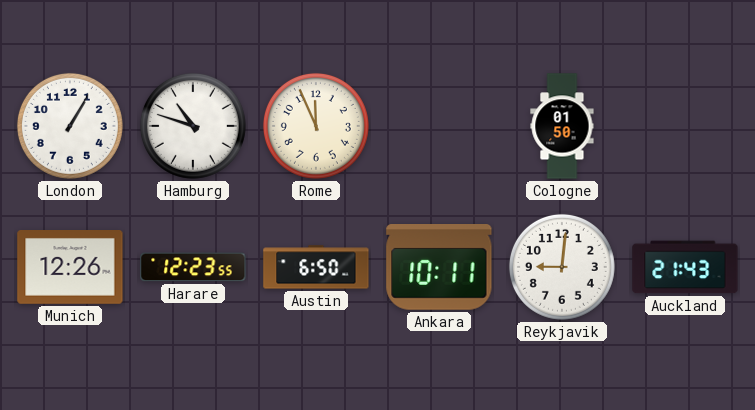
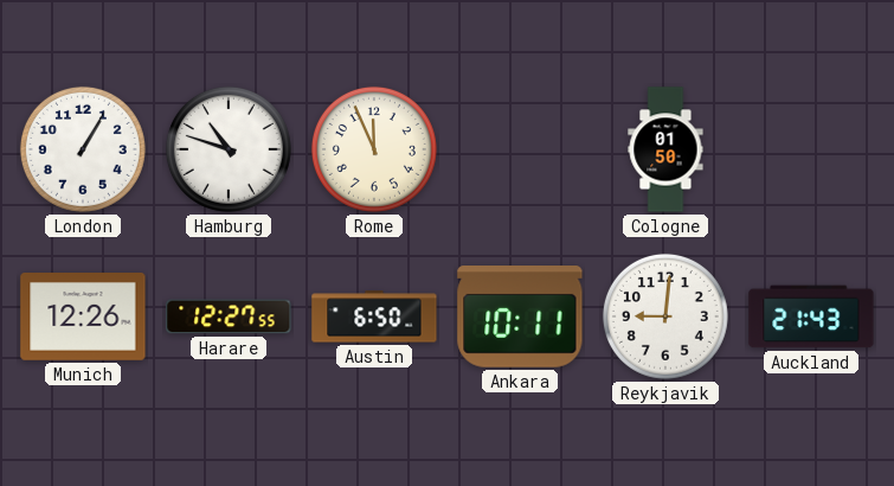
Harare: 12:23 -> 12:27 (229, 316)
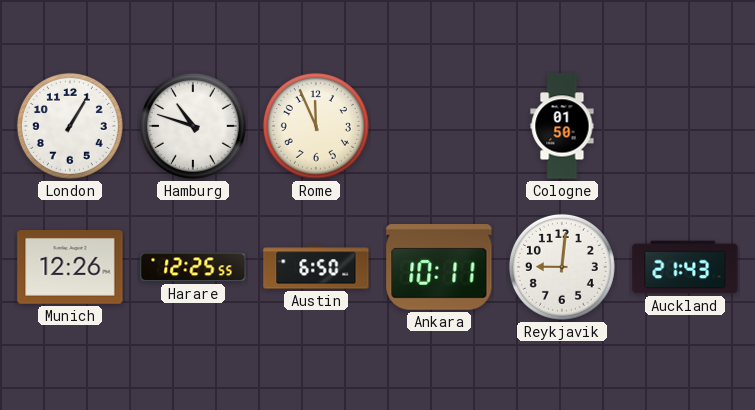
Harare: 12:27 -> 12:25 (193, 267)
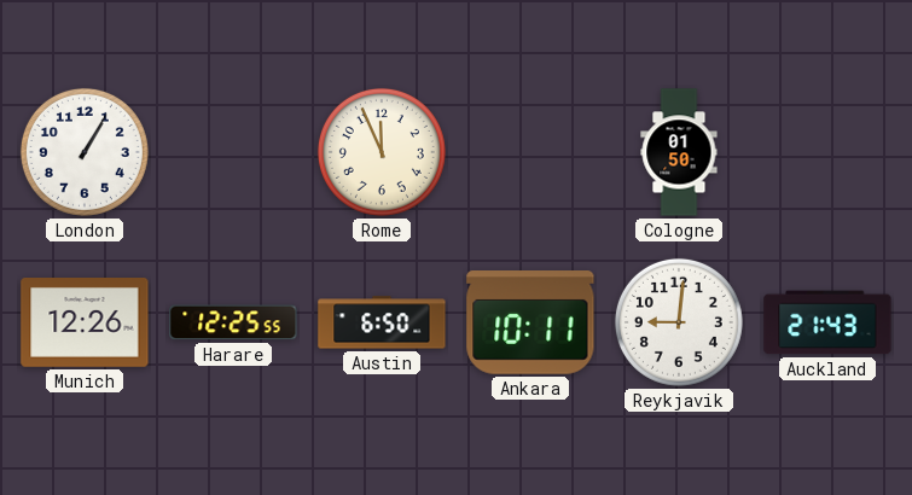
Hamburg: 10:48 -> none (193, 126)
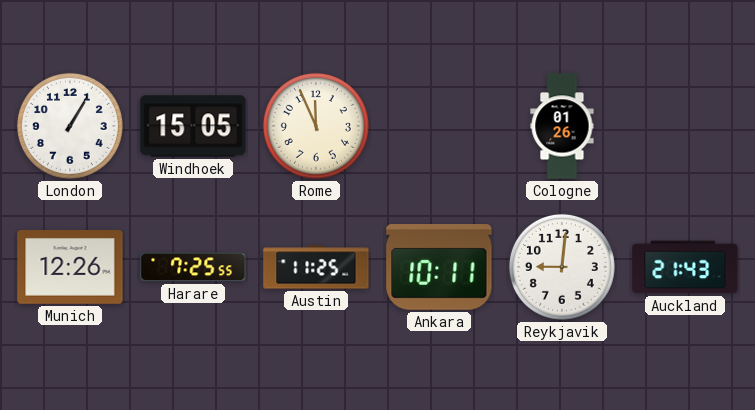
Windhoek: none -> 15:05 (193, 126)
Cologne: 01:50 -> 01:26 (562, 126)
Harare: 12:25 -> 7:25 (193, 267)
Austin: 6:50 -> 11:25 (316, 267)
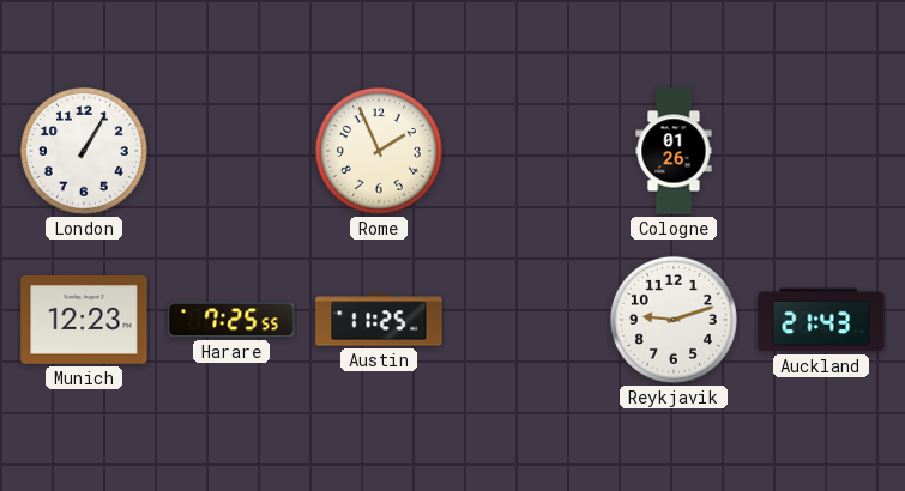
Windhoek: 15:05 -> none (193, 126)
Rome: 11:56 -> 1:56 (379, 151)
Munich: 12:26 -> 12:23 (84, 321)
Ankara: 10:11 -> none (439, 268)
Reykjavik: 9:01 -> 9:12 (674, 320)
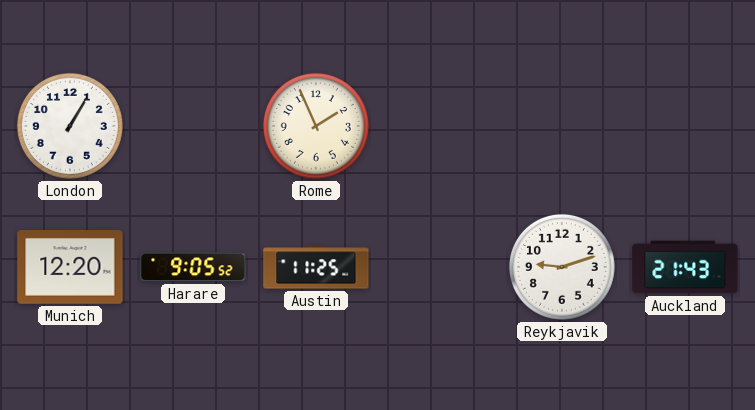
Cologne: 01:26 -> none (674, 151)
Munich: 12:23 -> 12:20 (70, 268)
Harare: 7:25 -> 9:05 (193, 267)
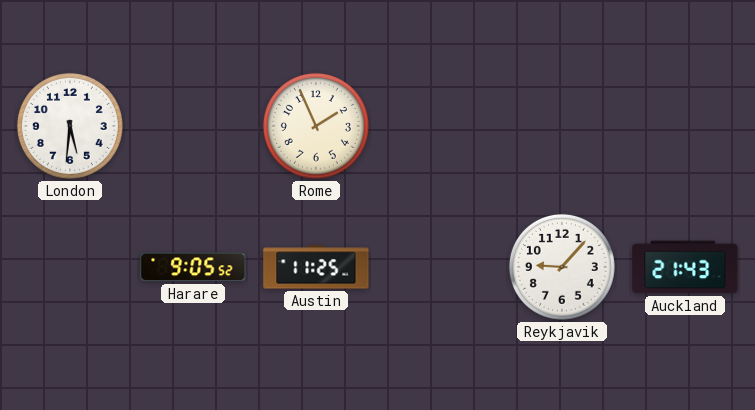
London: 1:05 -> 5:31 (70, 126)
Munich: 12:20 -> none (70, 268)
Reykjavik: 9:12 -> 9:07 (562, 267)
